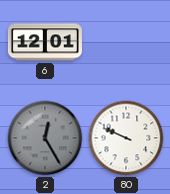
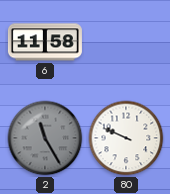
6: 12:01 -> 11:58 (45, 42)
2: 12:25 -> 11:25 (45, 138)
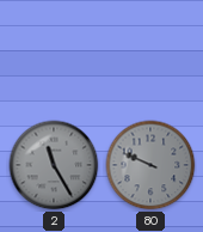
6: 11:58 -> none (45, 42)
80 dial: white -> grey (150, 165)
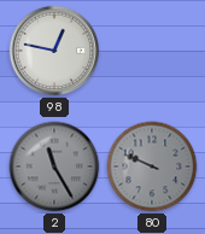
98: none -> 12:47 (54, 51)
